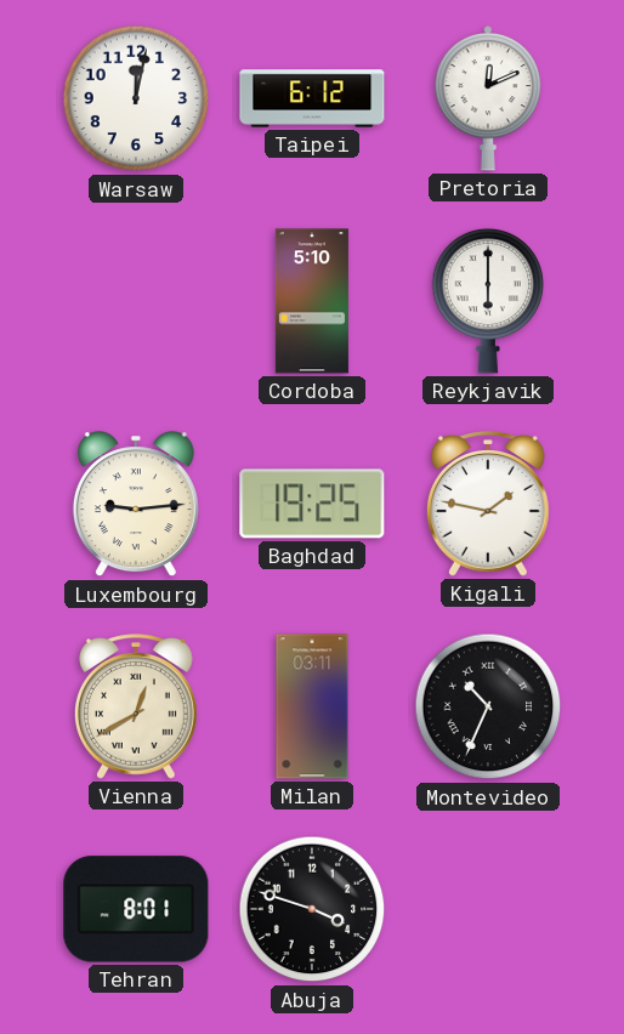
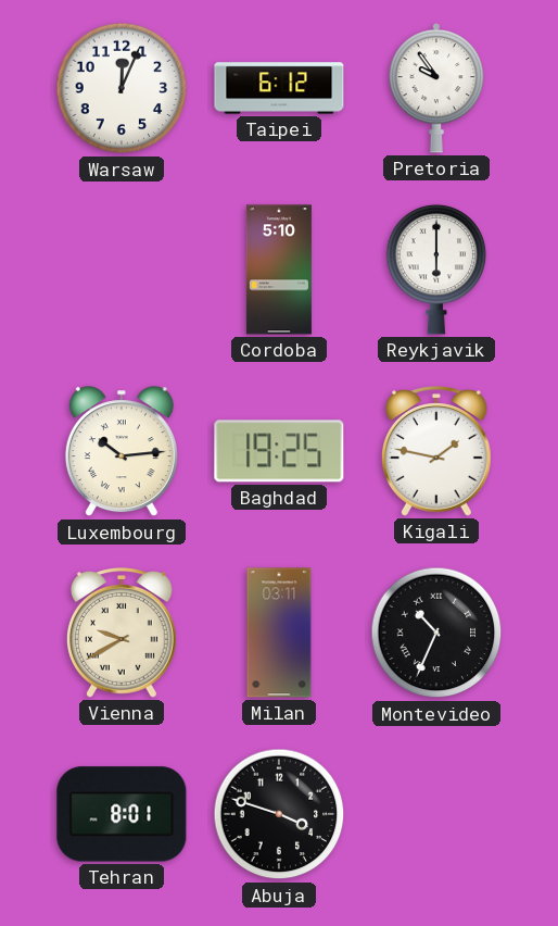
Warsaw: 12:02 -> 12:04 (122, 88)
Pretoria: 12:11 -> 9:54 (436, 88)
Luxembourg: 9:14 -> 10:14 (122, 452)
Vienna: 12:40 -> 9:40 (122, 633)
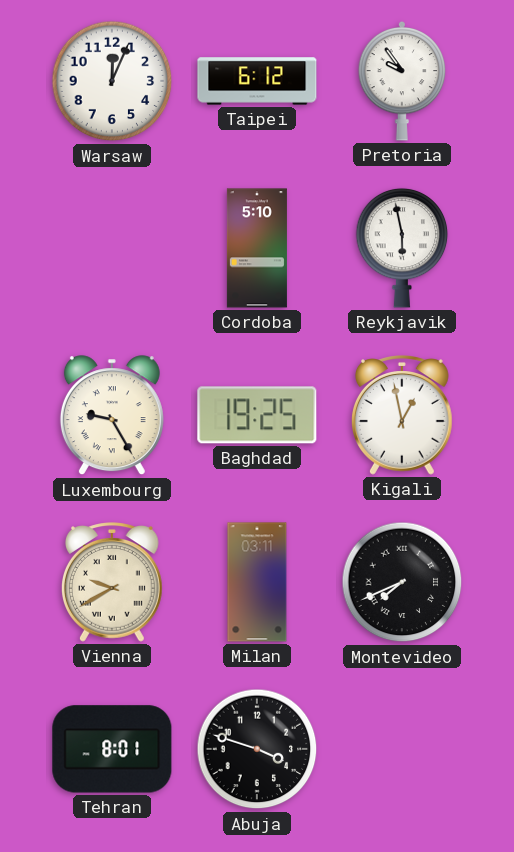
Reykjavik: 6:00 -> 5:58 (402, 248)
Luxembourg: 10:14 -> 9:25 (112, 416)
Kigali: 1:47 -> 12:58 (402, 415)
Montevideo: 10:34 -> 7:41 (402, 582)
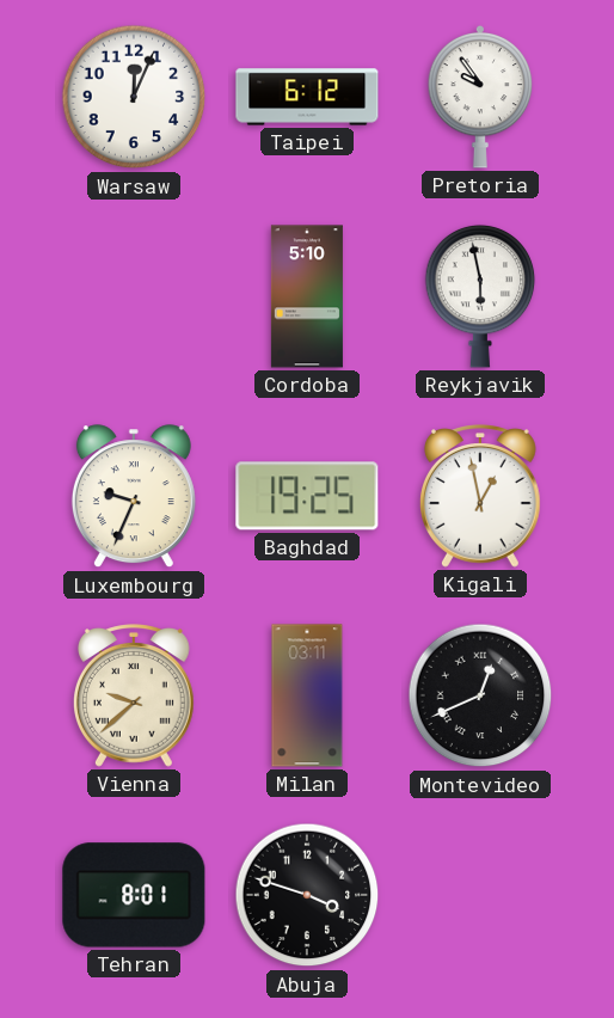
Luxembourg: 9:25 -> 9:34 (134, 497)
Vienna: 9:40 -> 9:38 (134, 695)
Montevideo: 7:41 -> 12:41 (480, 695)
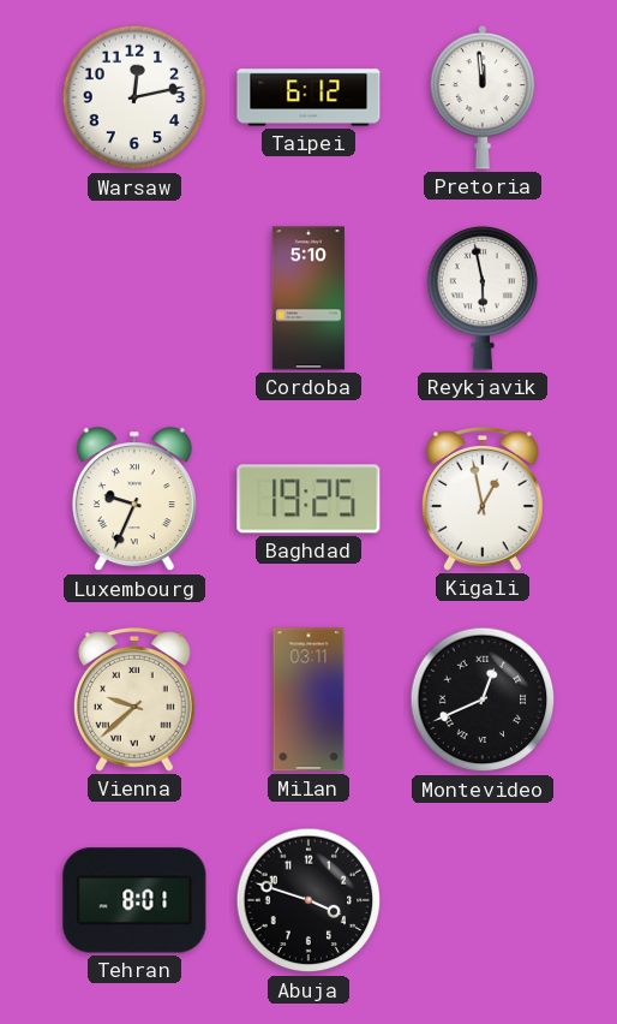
Warsaw: 12:04 -> 12:13 (134, 97)
Pretoria: 9:54 -> 11:59 (483, 97)
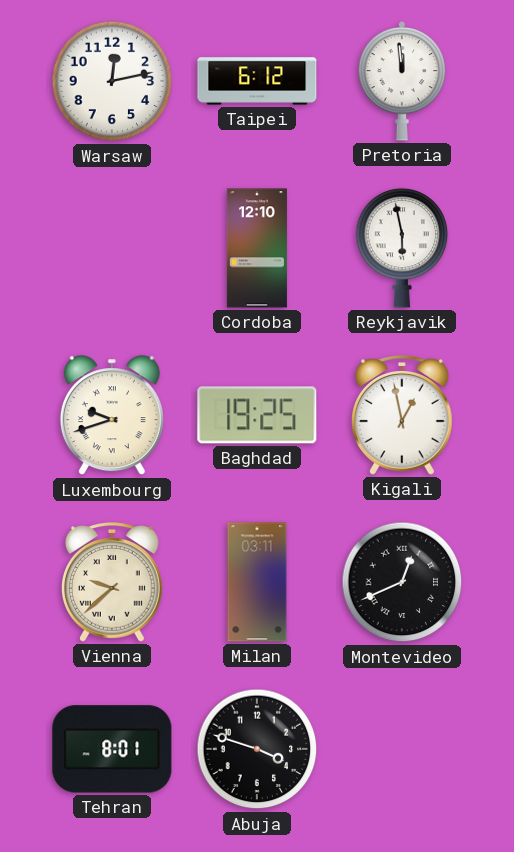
Cordoba: 5:10 -> 12:10 (257, 248)
Luxembourg: 9:34 -> 9:42 (112, 416)
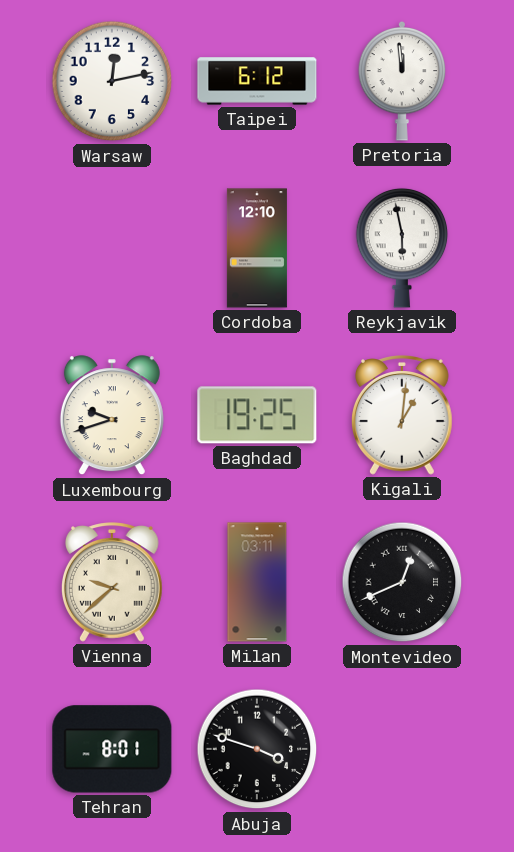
Kigali: 12:58 -> 1:01 (402, 415)
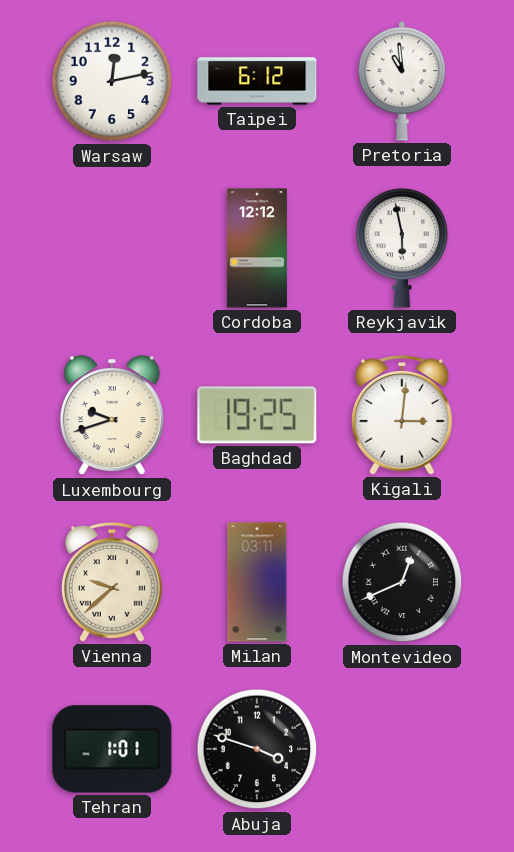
Pretoria: 11:59 -> 10:59 (402, 81)
Cordoba: 12:10 -> 12:12 (257, 248)
Kigali: 1:01 -> 3:01 (402, 415)
Tehran: 8:01 -> 1:01 (112, 749)
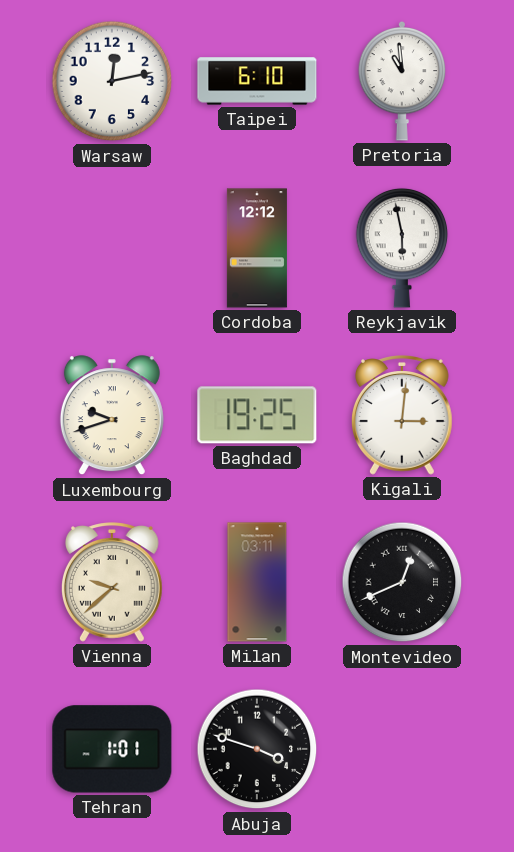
Taipei: 6:12 -> 6:10 (257, 81)
